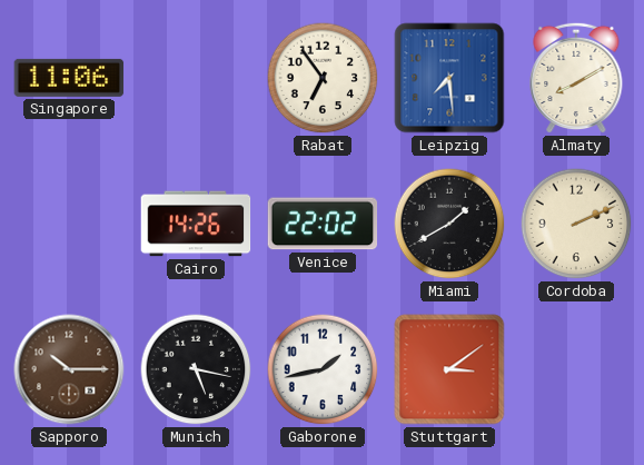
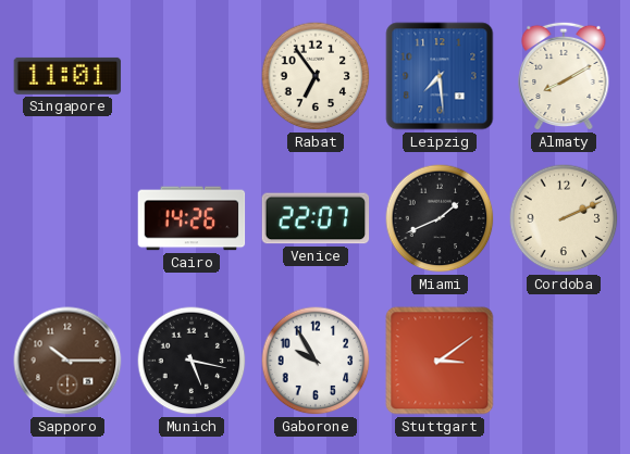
Singapore: 11:06 -> 11:01 (67, 76)
Venice: 22:02 -> 22:07 (316, 218)
Miami: 1:40 -> 1:41 (440, 218)
Gaborone: 1:43 -> 9:55 (316, 361)
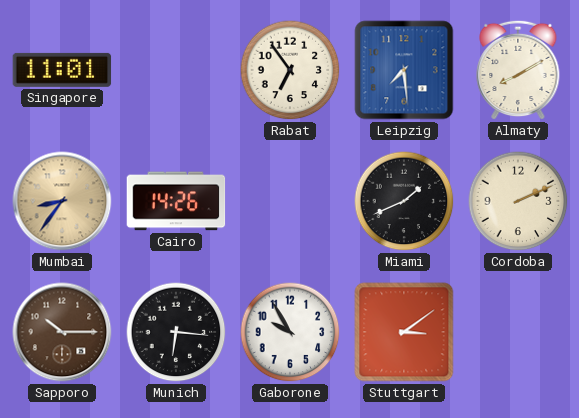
Mumbai: none -> 8:36 (62, 201)
Venice: 22:07 -> none (316, 218)
Munich: 5:17 -> 6:16 (176, 332)
